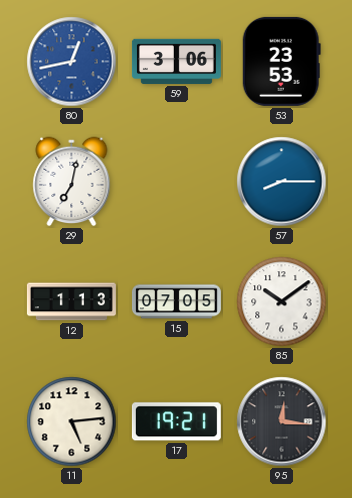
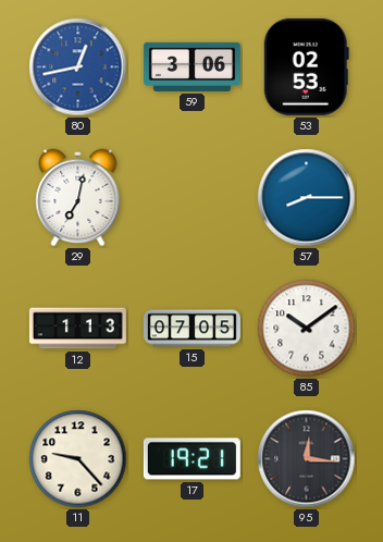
53: 23:53 -> 02:53 (306, 66)
11: 5:14 -> 9:23 (78, 459)
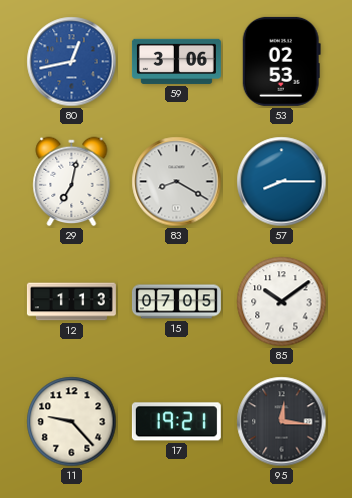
83: none -> 8:20 (177, 182)
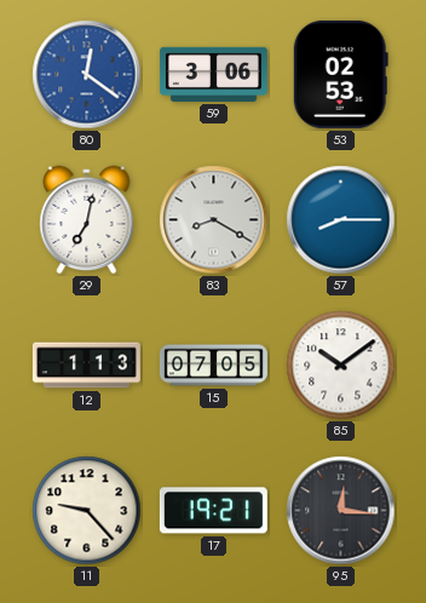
80: 12:43 -> 12:21 (87, 75)
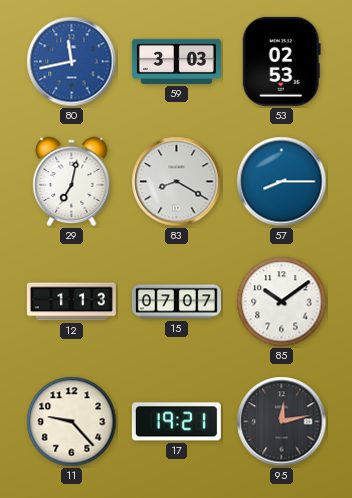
80: 12:21 -> 11:43 (72, 62)
59: 3:06 -> 3:03 (176, 61)
15: 07:05 -> 07:07 (176, 302)
95: 12:16 -> 12:13 (282, 422)
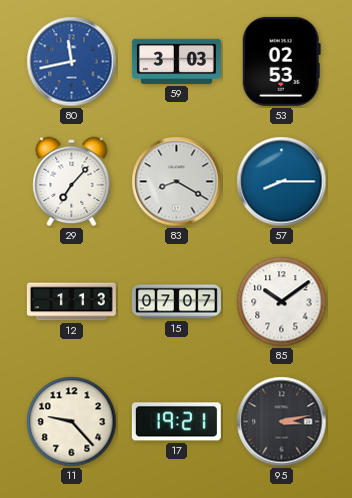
29: 7:02 -> 7:07 (72, 182)
95: 12:13 -> 3:13 (282, 422)
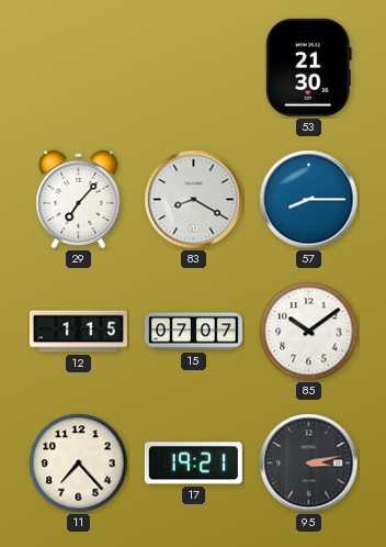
80: 11:43 -> none (72, 62)
59: 3:03 -> none (176, 61)
53: 02:53 -> 21:30 (308, 67)
12: 1:13 -> 1:15 (78, 332)
11: 9:23 -> 7:23 (79, 464)
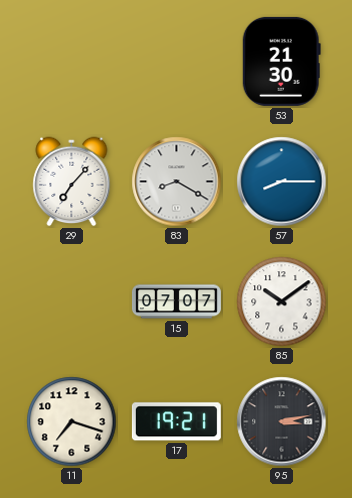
12: 1:15 -> none (78, 332)
11: 7:23 -> 7:18 (72, 422)
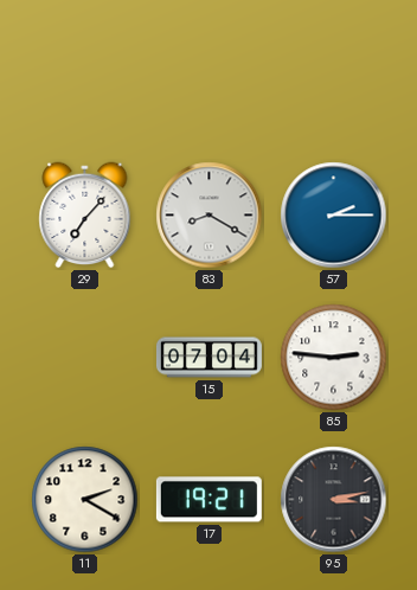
53: 21:30 -> none (281, 61)
57: 8:15 -> 2:15 (334, 216)
15: 07:07 -> 07:04 (208, 358)
85: 10:09 -> 2:46 (334, 358)
11: 7:18 -> 2:20 (85, 500)
